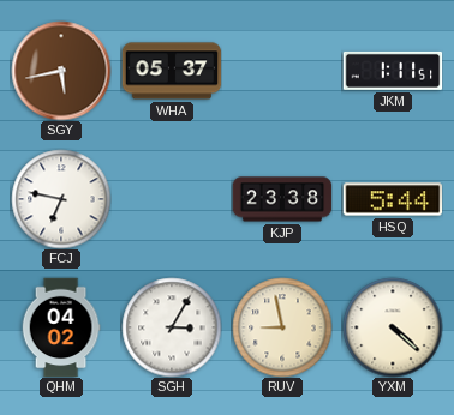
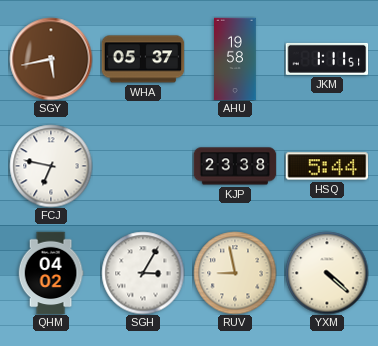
AHU: none -> 19:58 (236, 59)
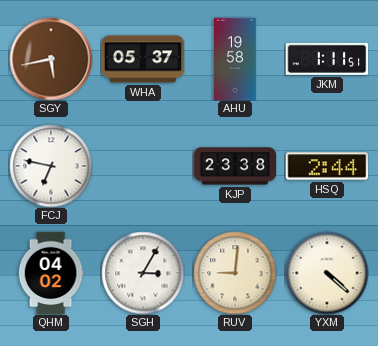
HSQ: 5:44 -> 2:44 (327, 166)
RUV: 8:58 -> 9:01 (235, 273)
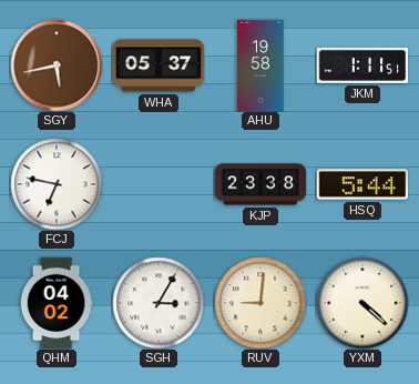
HSQ: 2:44 -> 5:44 (362, 184)
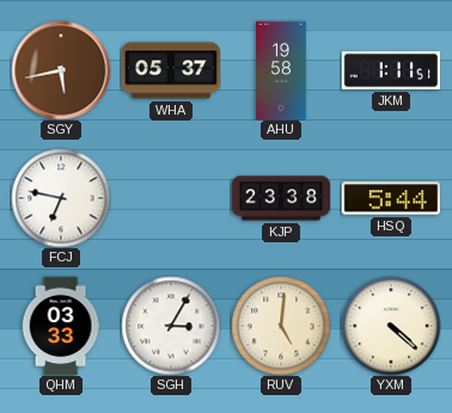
QHM: 04:02 -> 03:33 (61, 326)
RUV: 9:01 -> 5:01 (281, 326)
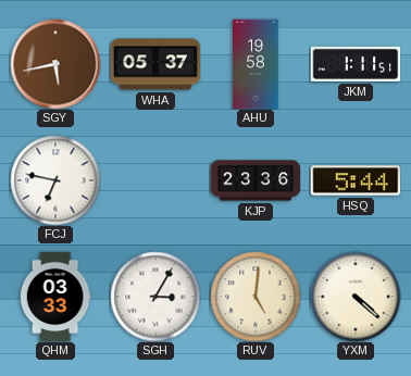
KJP: 23:38 -> 23:36 (256, 180)
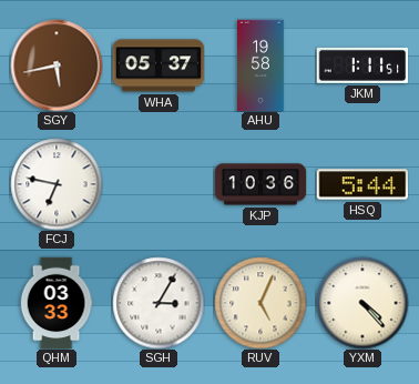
KJP: 23:36 -> 10:36 (260, 184)
RUV: 5:01 -> 5:04 (260, 303)
YXM: 4:22 -> 4:23 (362, 303)
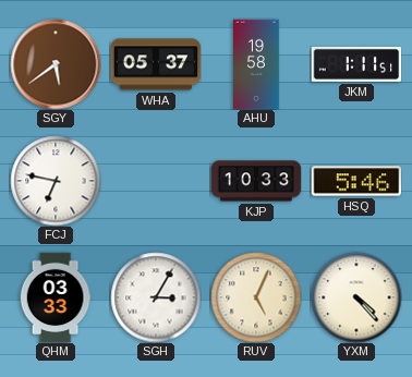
SGY: 5:43 -> 5:39 (56, 64)
KJP: 10:36 -> 10:33 (256, 181)
HSQ: 5:44 -> 5:46 (356, 181)
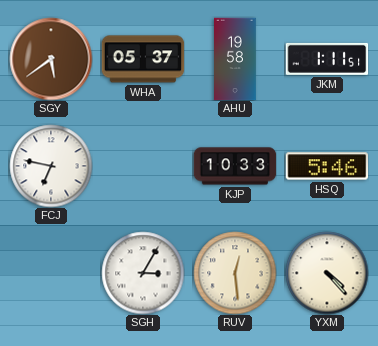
QHM: 03:33 -> none (56, 297)
RUV: 5:04 -> 12:29 (235, 273)
